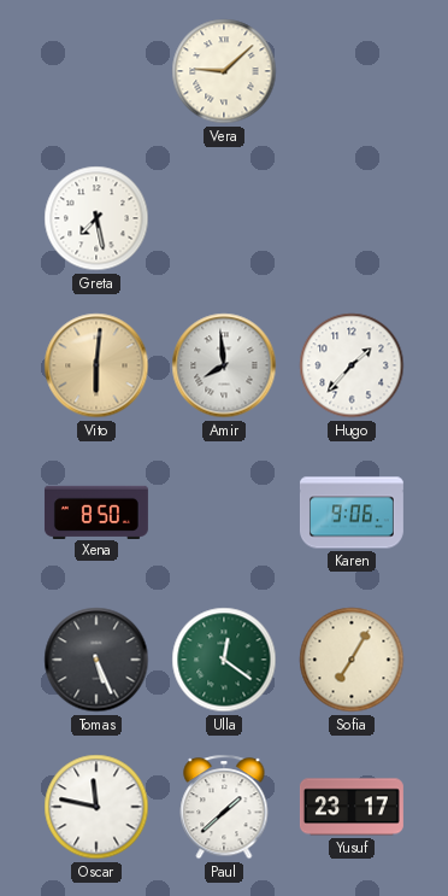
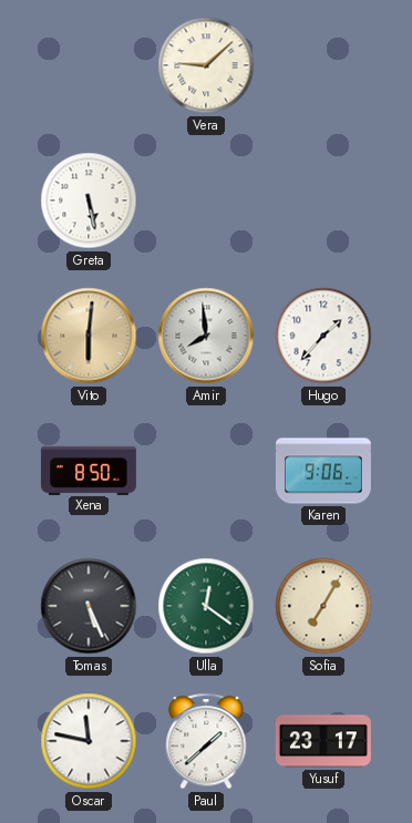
Greta: 7:28 -> 5:28 (89, 200)
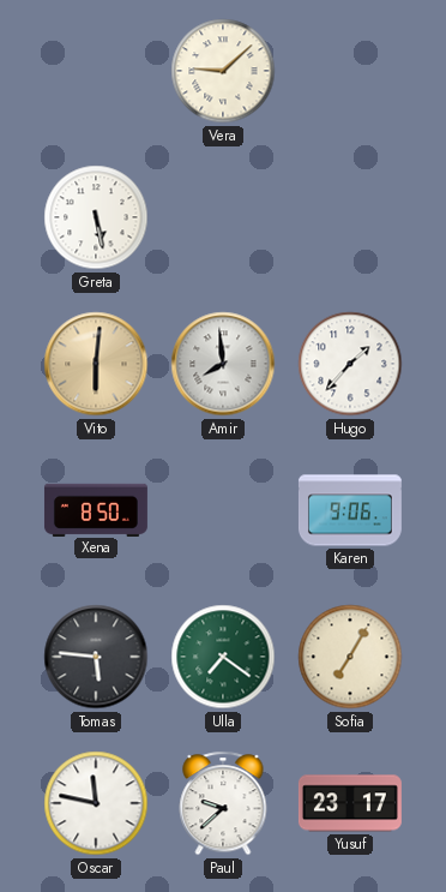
Tomas: 5:26 -> 5:46 (96, 657)
Ulla: 12:21 -> 7:21 (223, 657)
Paul: 1:38 -> 9:38 (223, 803)
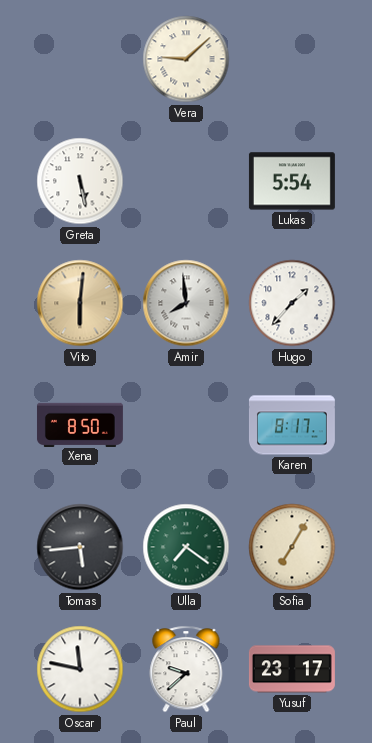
Lukas: none -> 5:54 (292, 181)
Karen: 9:06 -> 8:17 (292, 425)
Tomas: 5:46 -> 5:44 (80, 547)
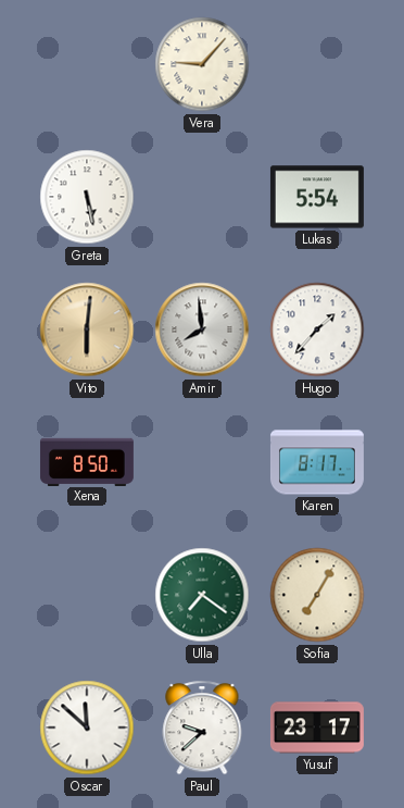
Vera: 9:08 -> 9:07 (202, 64)
Tomas: 5:44 -> none (80, 547)
Oscar: 11:47 -> 11:52 (87, 728)
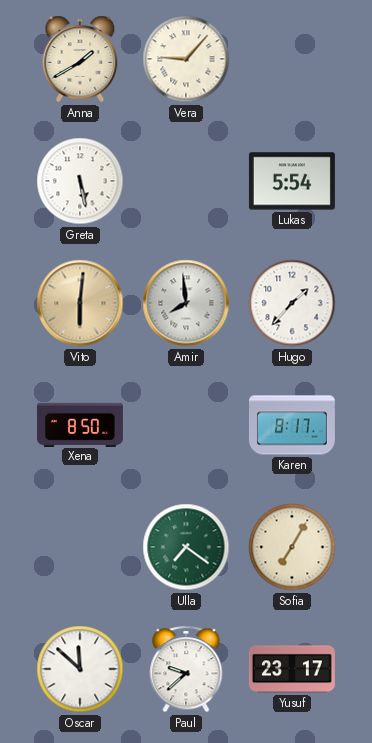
Anna: none -> 1:40 (80, 59)
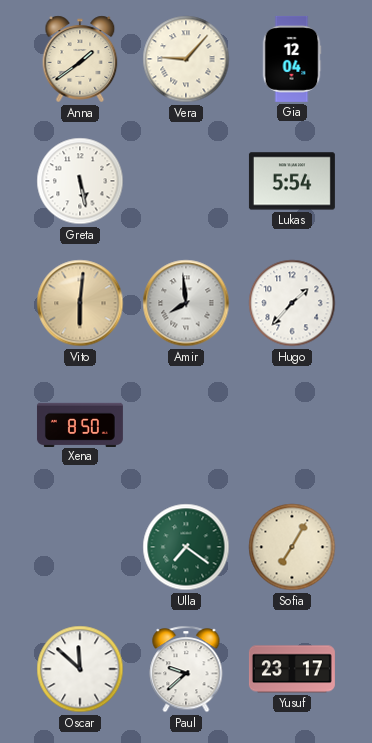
Anna: 1:40 -> 1:39 (80, 59)
Gia: none -> 12:04 (292, 59)
Karen: 8:17 -> none (292, 425)
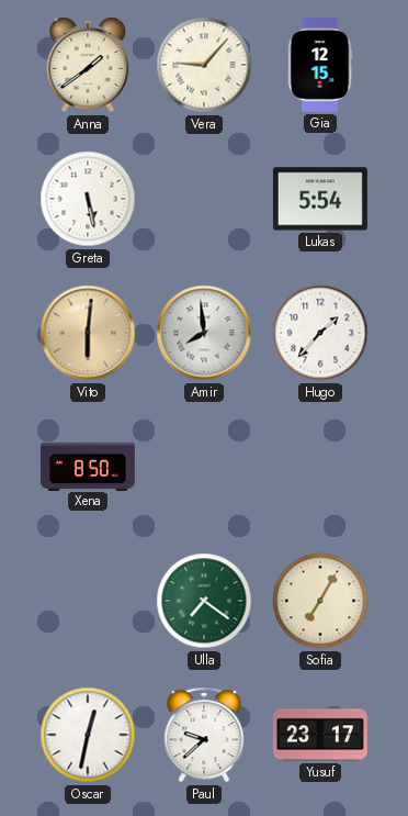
Gia: 12:04 -> 12:15 (320, 65)
Oscar: 11:52 -> 12:32 (88, 735)
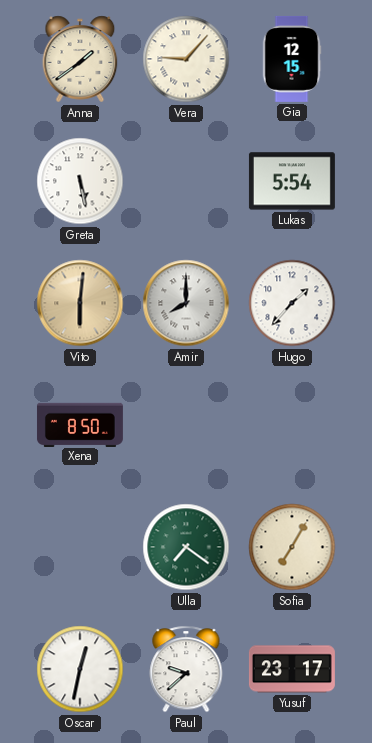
Amir: 7:59 -> 8:00 (186, 303)
